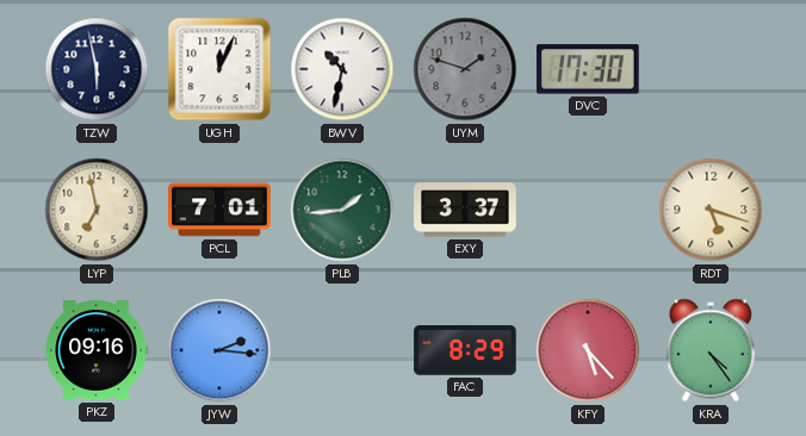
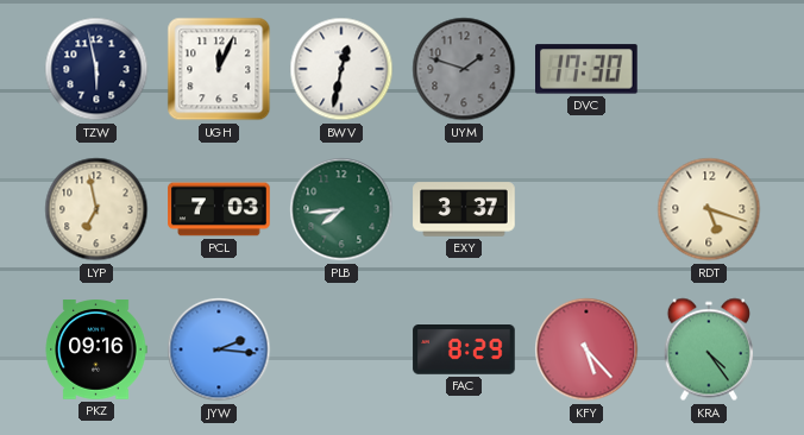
BWV: 10:32 -> 12:32 (341, 69)
PCL: 7:01 -> 7:03 (219, 209)
PLB: 1:44 -> 7:44 (341, 209)
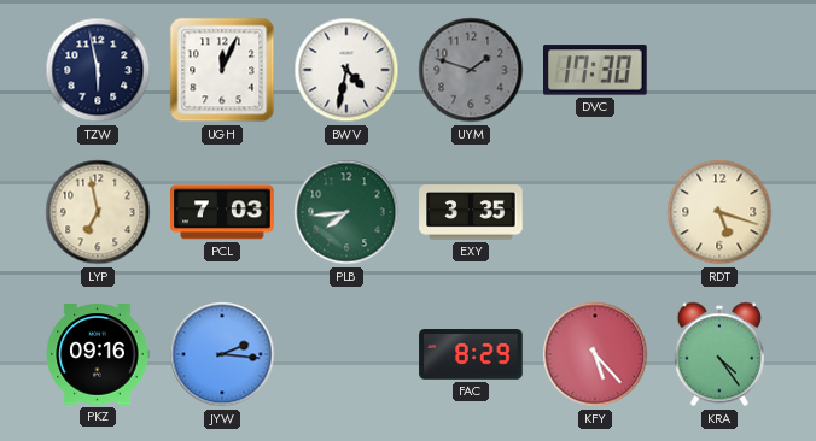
BWV: 12:32 -> 4:32 (346, 70)
EXY: 3:37 -> 3:35 (471, 212)
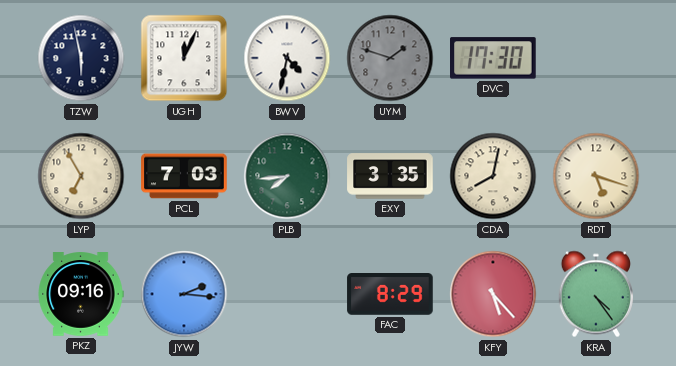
LYP: 6:58 -> 6:55 (81, 176)
CDA: none -> 8:02 (493, 176)
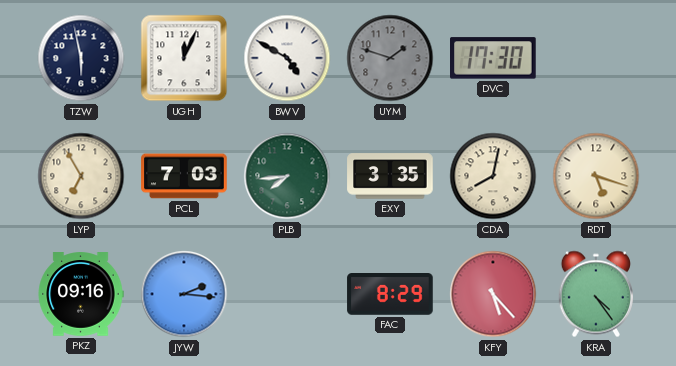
BWV: 4:32 -> 4:50 (287, 58)
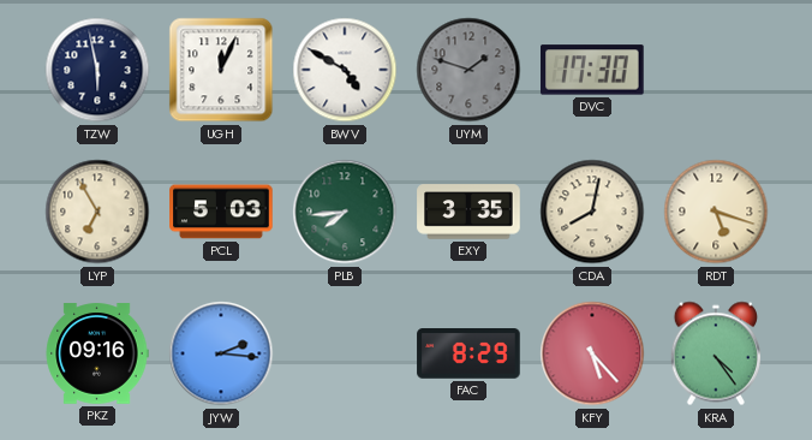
PCL: 7:03 -> 5:03 (221, 212)
